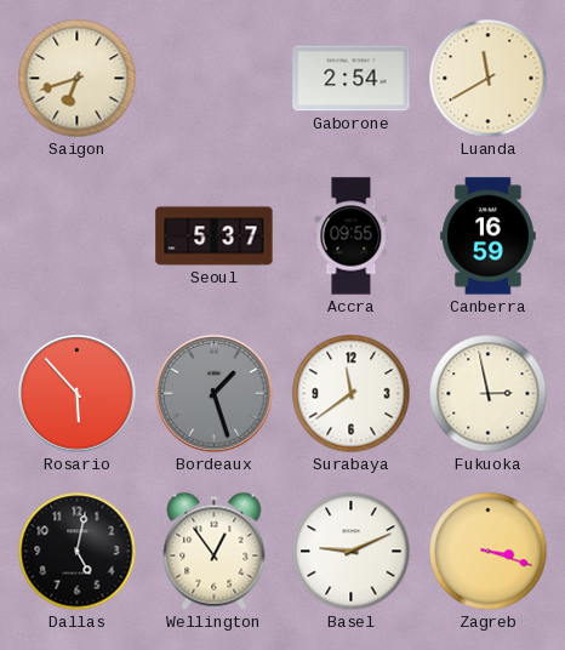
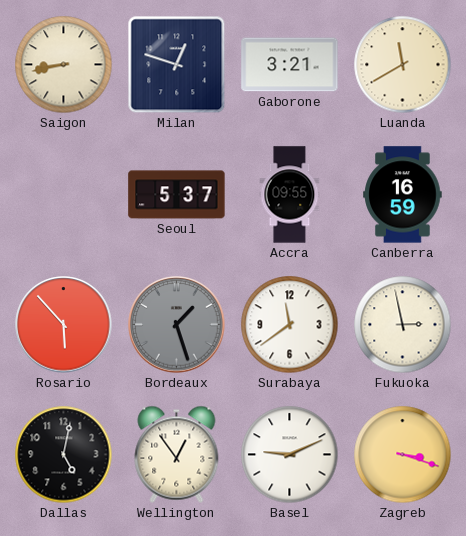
Saigon: 6:42 -> 8:43 (64, 65)
Milan: none -> 12:48 (177, 65)
Gaborone: 2:54 -> 3:21 (290, 65)
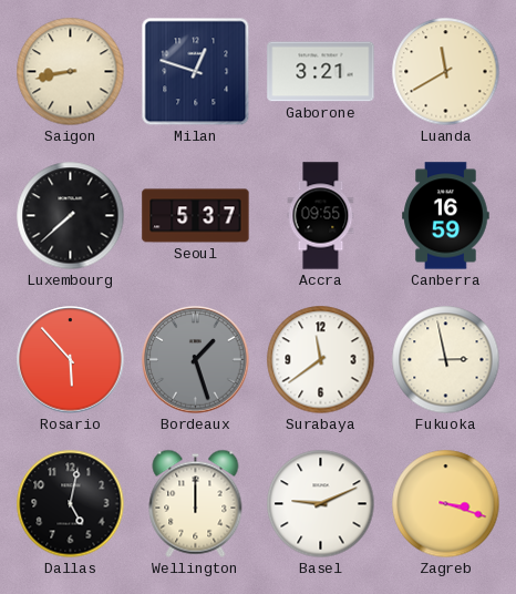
Luxembourg: none -> 7:38 (71, 216)
Wellington: 12:54 -> 12:00 (196, 503)
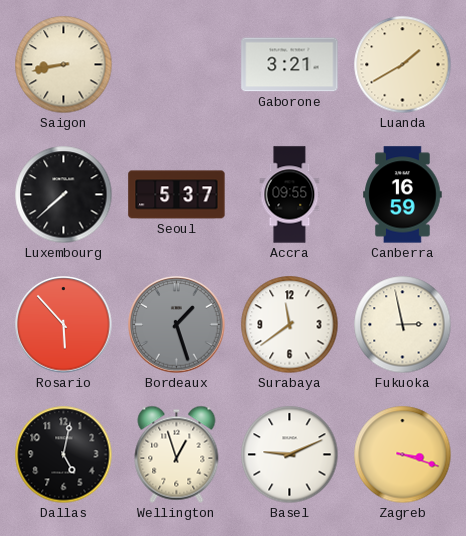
Milan: 12:48 -> none (196, 72)
Luanda: 11:40 -> 1:40 (403, 65)
Wellington: 12:00 -> 12:57 (177, 454)
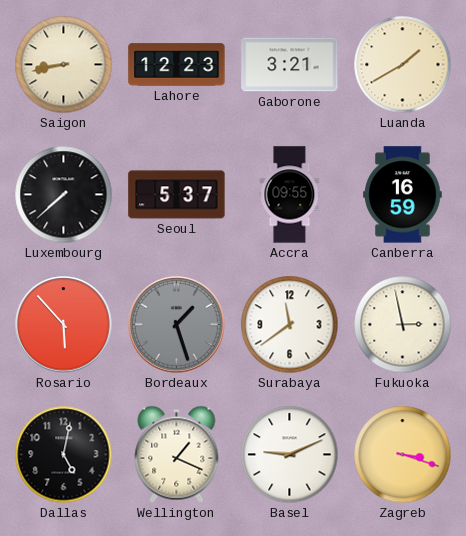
Lahore: none -> 12:23 (177, 65)
Wellington: 12:57 -> 1:19 (177, 454)
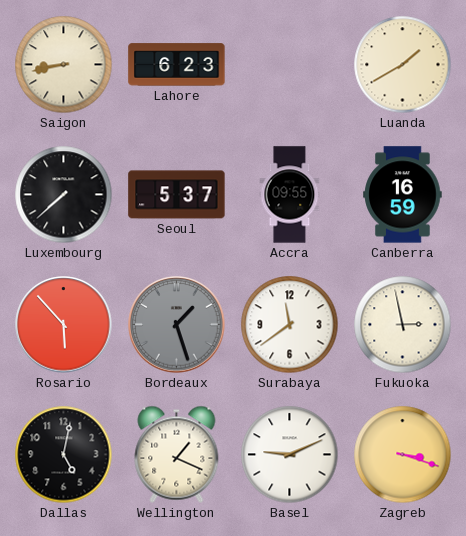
Lahore: 12:23 -> 6:23 (177, 65)
Gaborone: 3:21 -> none (290, 65)
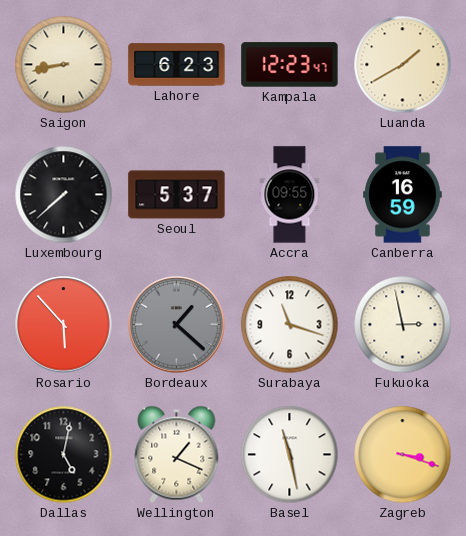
Kampala: none -> 12:23 (290, 65)
Bordeaux: 1:27 -> 1:22 (177, 325)
Surabaya: 11:39 -> 11:18 (290, 325)
Basel: 9:11 -> 11:28 (290, 455)
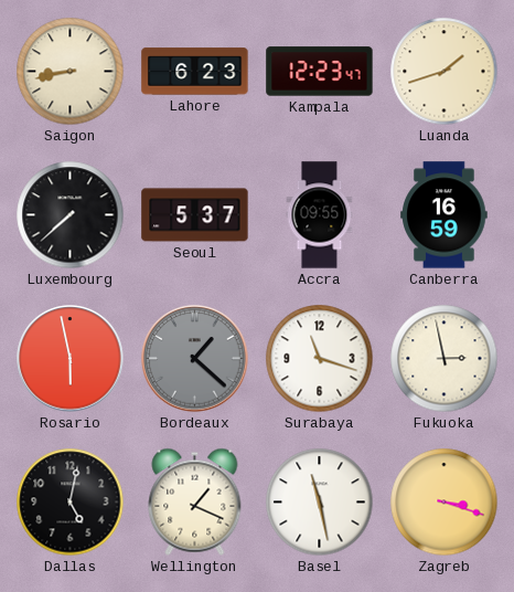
Luanda: 1:40 -> 1:42 (445, 72)
Rosario: 5:53 -> 5:58 (71, 359)
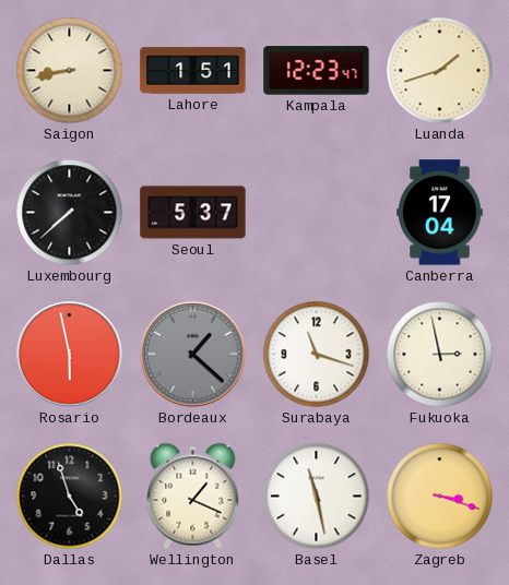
Lahore: 6:23 -> 1:51 (193, 71)
Accra: 09:55 -> none (320, 215)
Canberra: 16:59 -> 17:04 (440, 213)
Dallas: 5:02 -> 4:57 (70, 497)
